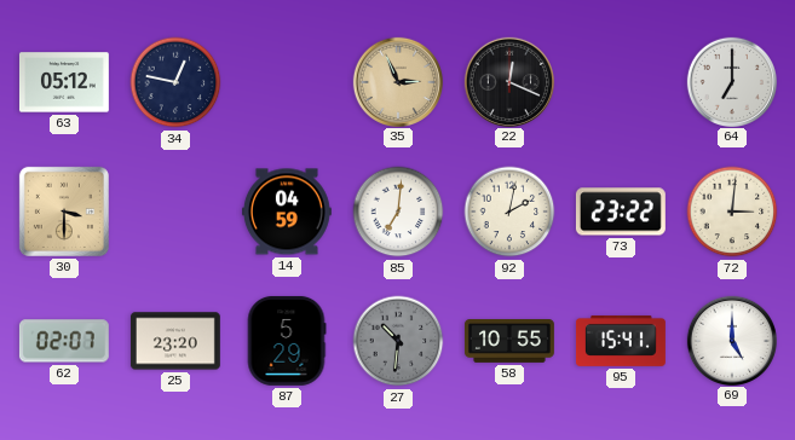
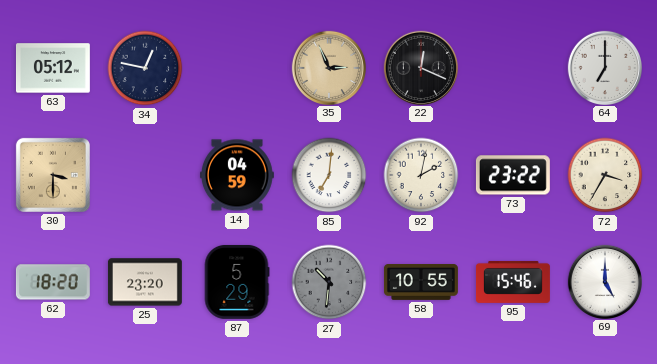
72: 3:01 -> 3:35 (605, 175)
62: 02:07 -> 18:20 (53, 282)
95: 15:41 -> 15:46 (513, 282)
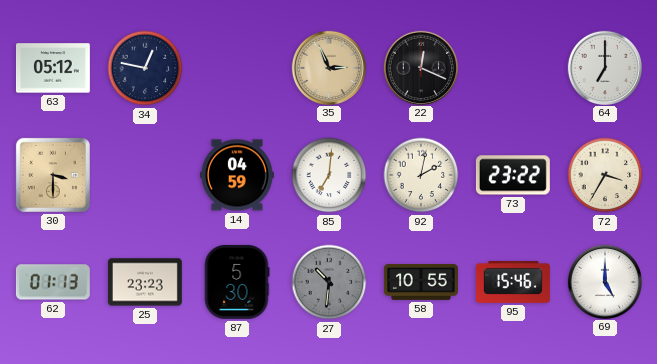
62: 18:20 -> 01:13 (53, 282)
25: 23:20 -> 23:23 (145, 282)
87: 5:29 -> 5:30 (237, 282)
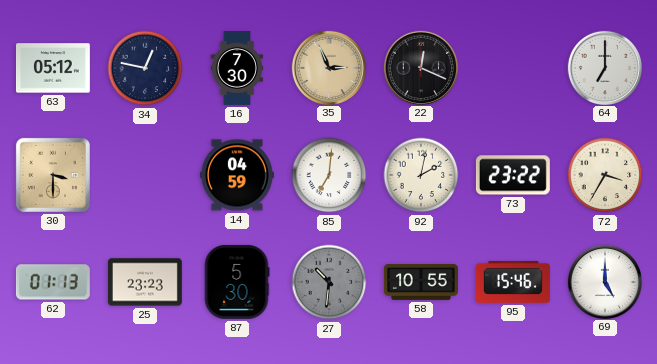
16: none -> 7:30 (237, 69)
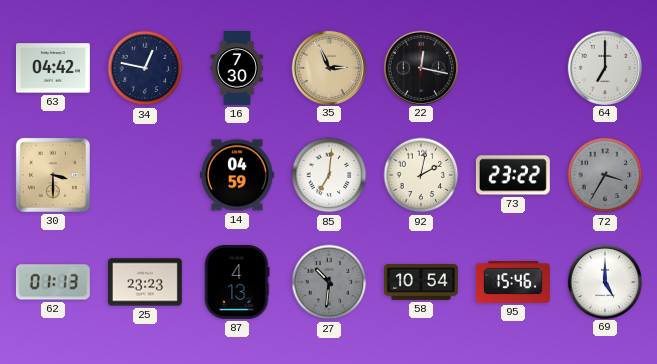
63: 05:12 -> 04:42 (53, 68)
22: 12:19 -> 12:17 (420, 67)
72 dial: cream -> grey (605, 175)
87: 5:30 -> 4:13 (237, 282)
58: 10:55 -> 10:54 (421, 283)
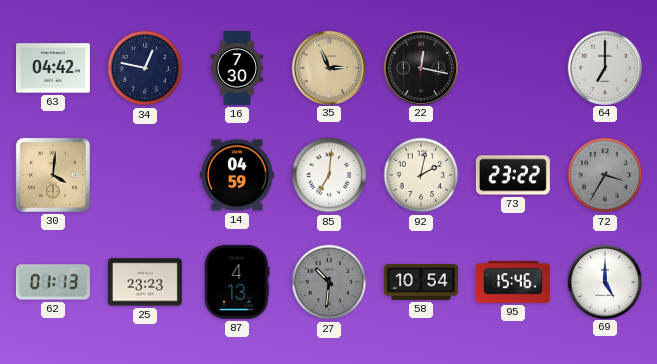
30: 3:30 -> 4:01 (53, 175)
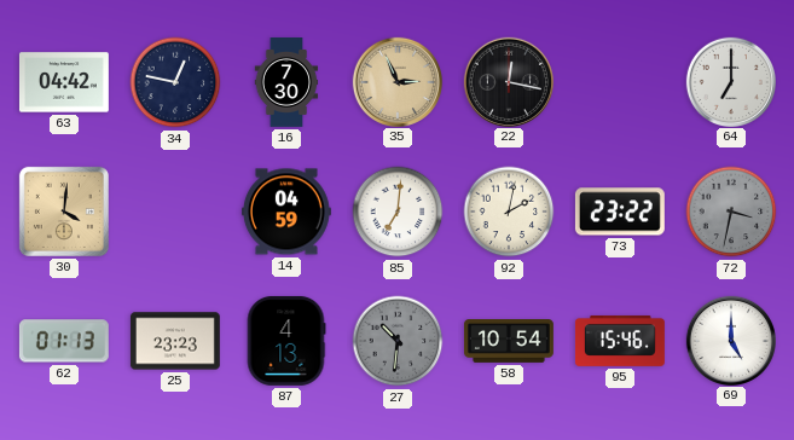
72: 3:35 -> 3:32 (731, 212)
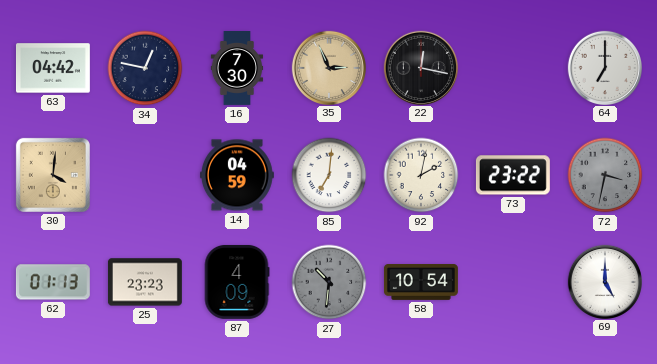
87: 4:13 -> 4:09 (237, 282)
95: 15:46 -> none (620, 341)
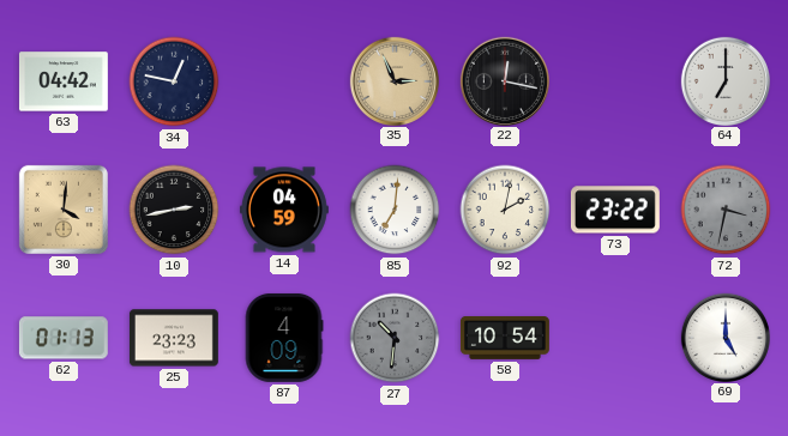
16: 7:30 -> none (237, 69)
10: none -> 2:43 (174, 210)
